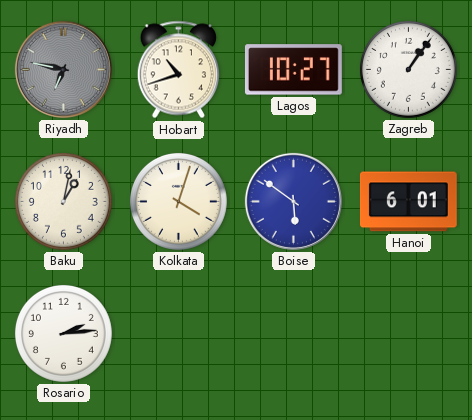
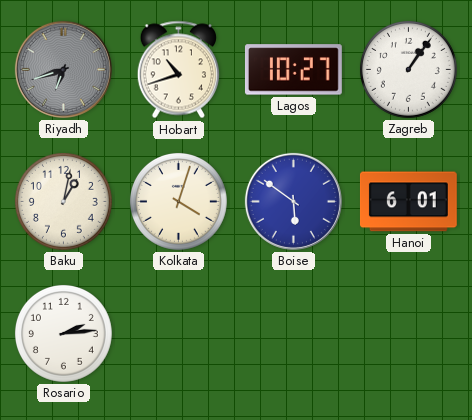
Riyadh: 6:47 -> 6:42 (63, 69)
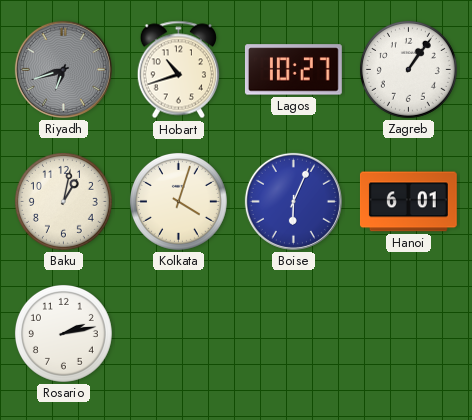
Boise: 5:51 -> 6:04 (293, 201)
Rosario: 2:14 -> 2:13 (63, 333)
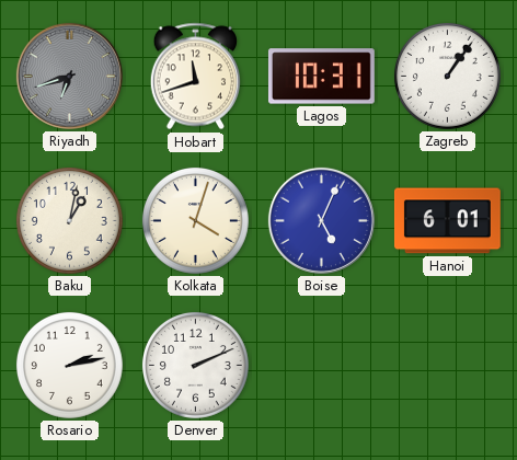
Hobart: 10:42 -> 11:42 (195, 77)
Lagos: 10:27 -> 10:31 (321, 77)
Boise: 6:04 -> 5:04 (321, 220)
Denver: none -> 2:11 (195, 365)
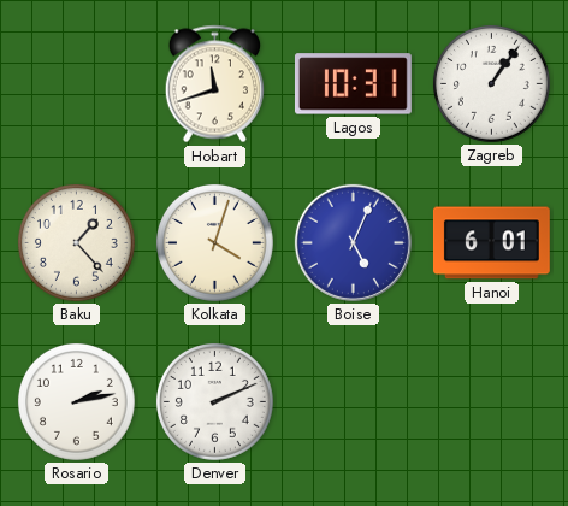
Riyadh: 6:42 -> none (69, 76)
Baku: 1:02 -> 1:23 (76, 242)
